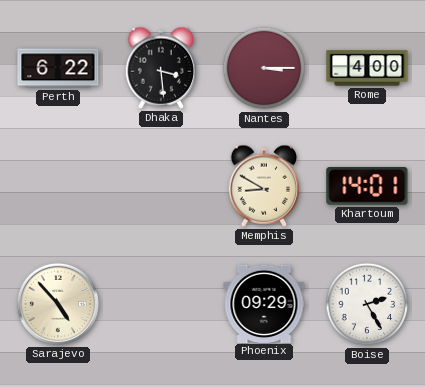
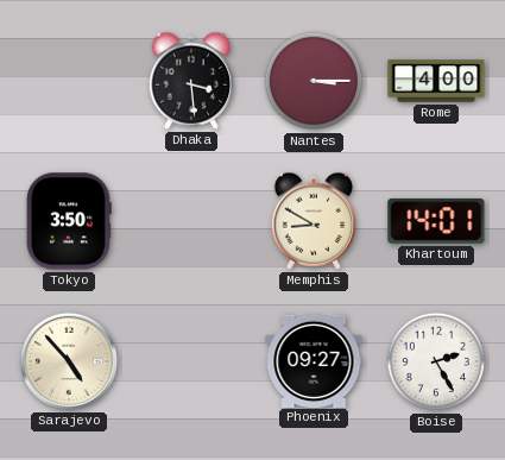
Perth: 6:22 -> none (58, 68)
Tokyo: none -> 3:50 (69, 221)
Phoenix: 09:29 -> 09:27 (314, 360)
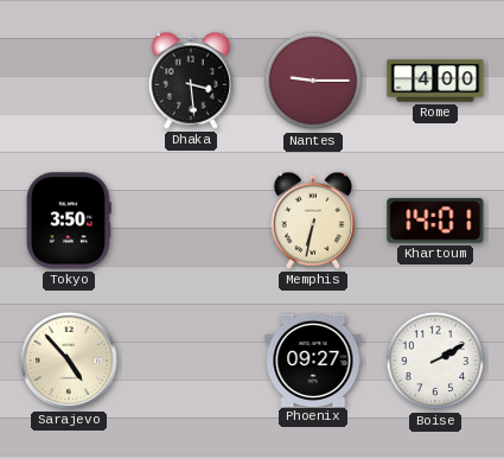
Nantes: 3:15 -> 9:15 (313, 81)
Memphis: 8:50 -> 6:32 (313, 221)
Boise: 2:25 -> 2:10 (435, 361)
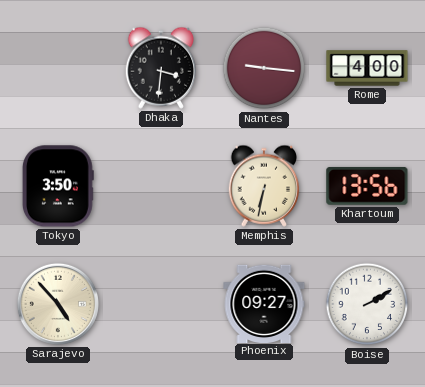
Dhaka: 3:29 -> 3:31 (161, 68)
Nantes: 9:15 -> 9:16 (264, 68)
Khartoum: 14:01 -> 13:56 (367, 186)
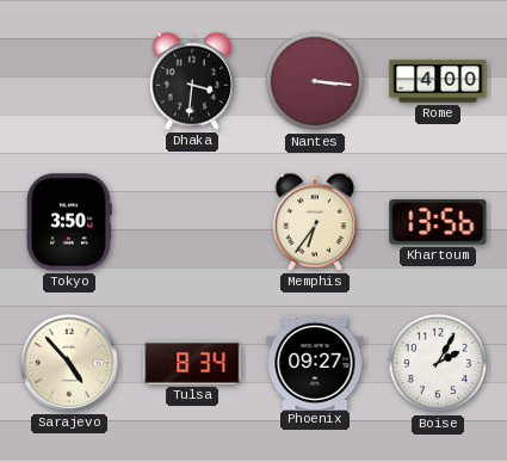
Nantes: 9:16 -> 3:16 (315, 81)
Memphis: 6:32 -> 6:36 (315, 222)
Tulsa: none -> 8:34 (192, 363)
Boise: 2:10 -> 2:05 (438, 363)
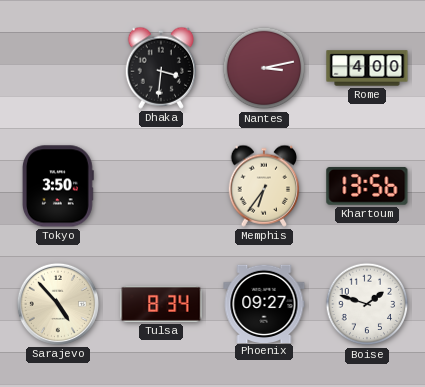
Nantes: 3:16 -> 3:13 (264, 68)
Boise: 2:05 -> 1:48 (367, 304)
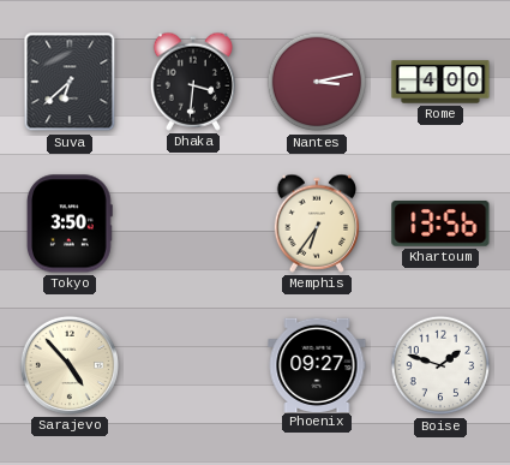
Suva: none -> 6:38 (70, 82)
Tulsa: 8:34 -> none (161, 304)
